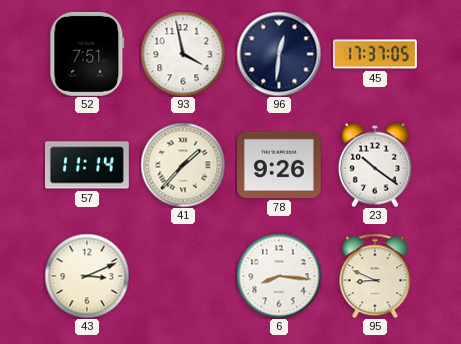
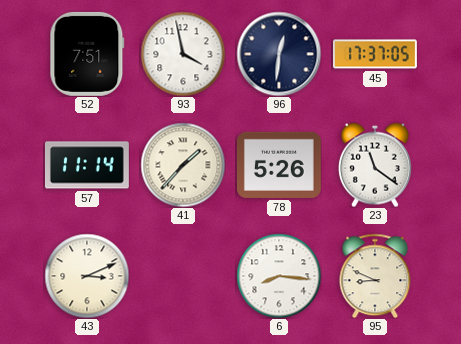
78: 9:26 -> 5:26 (279, 165)
23: 10:21 -> 11:21 (375, 165)
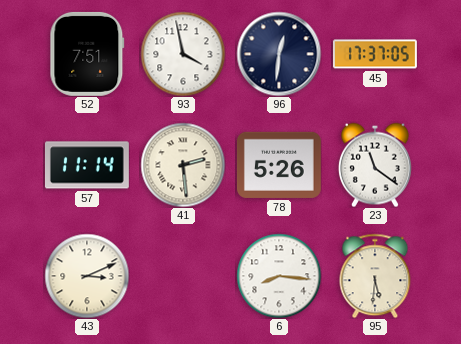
41: 1:37 -> 2:29 (183, 165)
95: 8:49 -> 5:31 (375, 276)
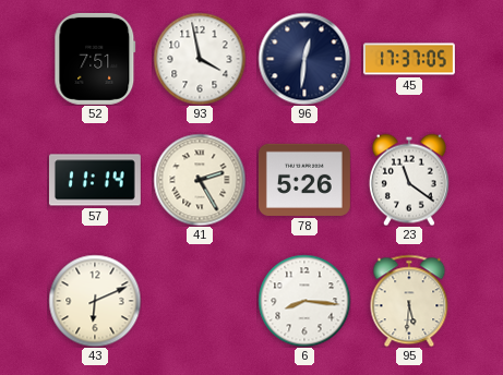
41: 2:29 -> 2:25 (200, 180)
43: 3:11 -> 6:11 (95, 301)
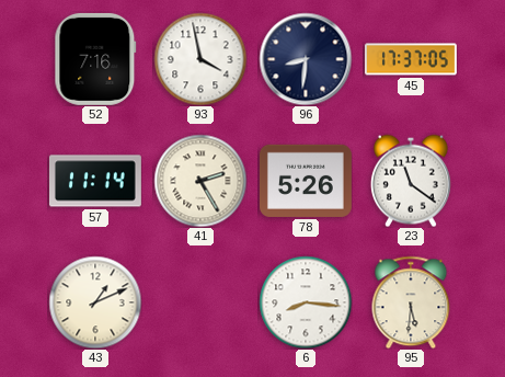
52: 7:51 -> 7:16 (95, 59)
96: 12:31 -> 8:31 (306, 59)
43: 6:11 -> 1:11 (95, 302)
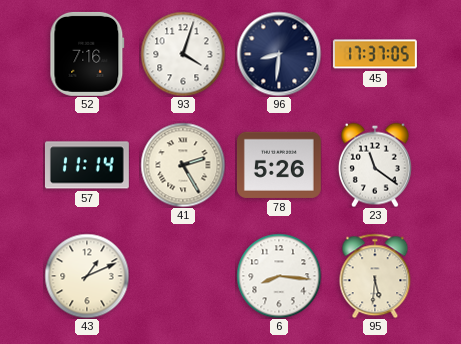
93: 3:58 -> 4:03 (183, 54)
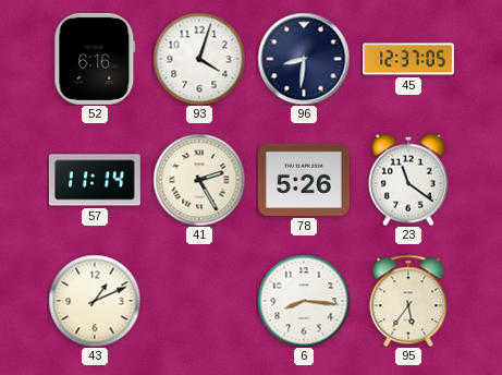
52: 7:16 -> 6:16 (95, 59)
45: 17:37 -> 12:37 (408, 59)
95: 5:31 -> 5:36 (408, 301)
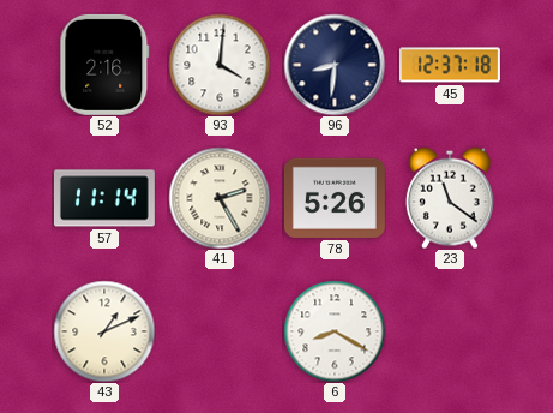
52: 6:16 -> 2:16 (104, 65)
93: 4:03 -> 4:01 (220, 65)
45: 12:37:05 -> 12:37:18 (450, 65)
6: 8:16 -> 8:20 (335, 331)
95: 5:36 -> none (408, 301)
